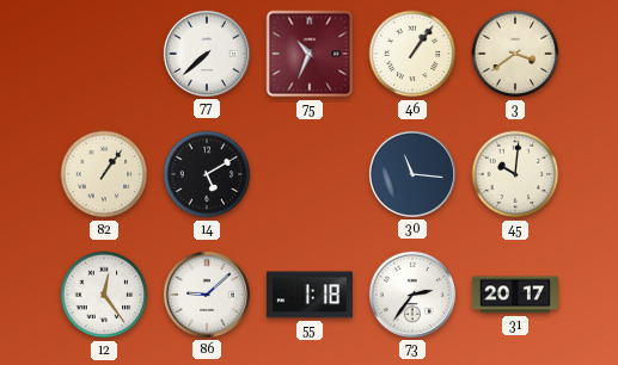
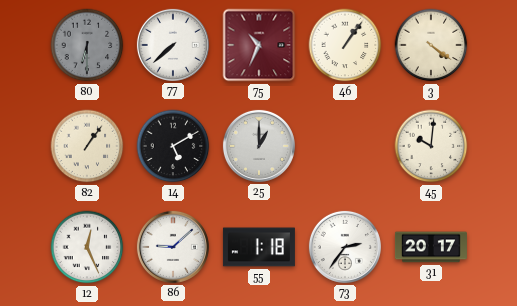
80: none -> 6:30 (87, 45)
3: 3:39 -> 4:21 (431, 45)
25: none -> 1:00 (259, 146)
30: 11:16 -> none (412, 174)
12: 12:24 -> 12:26 (87, 247)
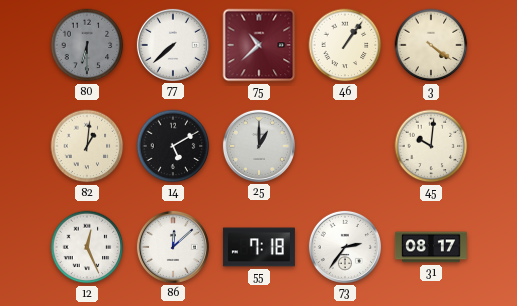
75: 10:34 -> 10:38 (259, 45)
82: 1:06 -> 1:01 (87, 146)
86: 9:08 -> 12:08 (173, 247)
55: 1:18 -> 7:18 (259, 247)
31: 20:17 -> 08:17 (431, 247)
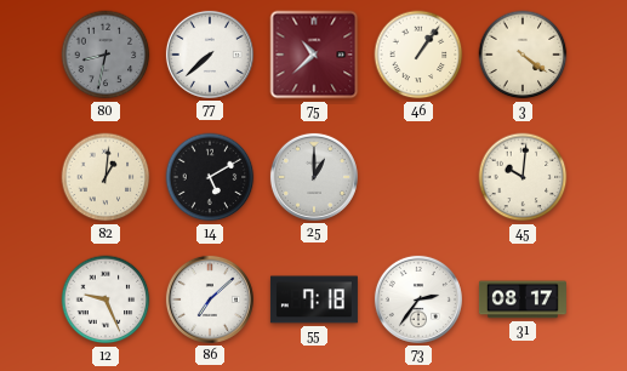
80: 6:30 -> 8:32 (106, 55)
12: 12:26 -> 9:26 (106, 299)
86: 12:08 -> 7:08 (210, 299)
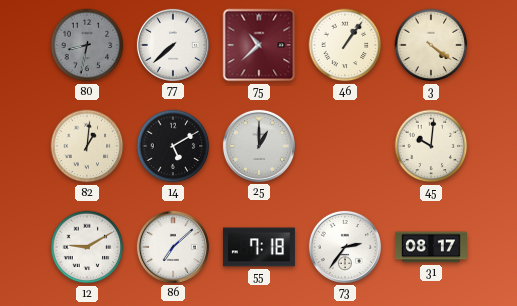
12: 9:26 -> 9:10 (87, 247)
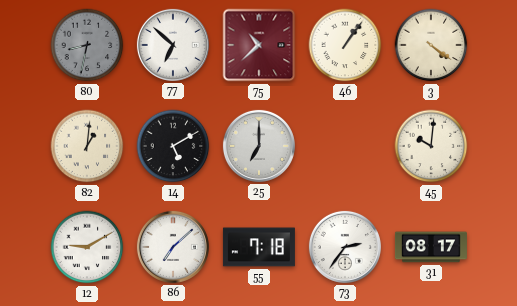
77: 7:38 -> 6:52 (173, 45)
25: 1:00 -> 7:00 (259, 146)
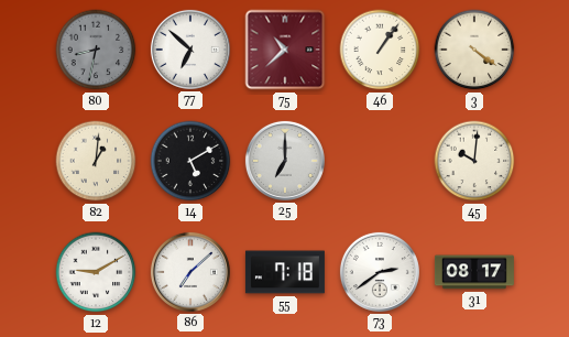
73: 2:36 -> 2:39 (380, 272)
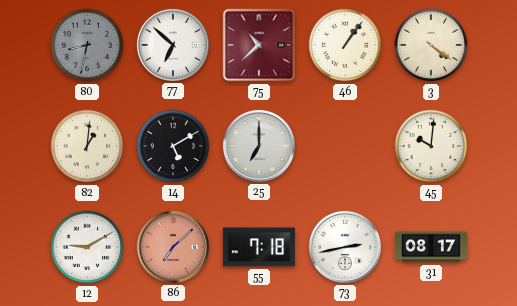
86 dial: white -> salmon (173, 247)
73: 2:39 -> 2:43 (345, 247)
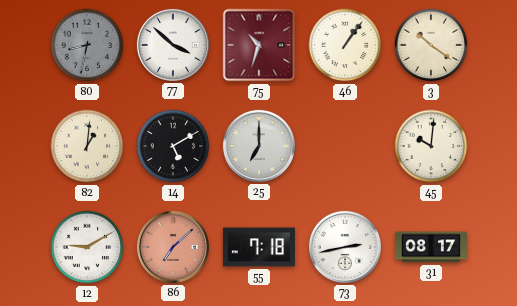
77: 6:52 -> 3:52 (173, 45)
75: 10:38 -> 10:33 (259, 45)
3: 4:21 -> 10:21 (431, 45)
